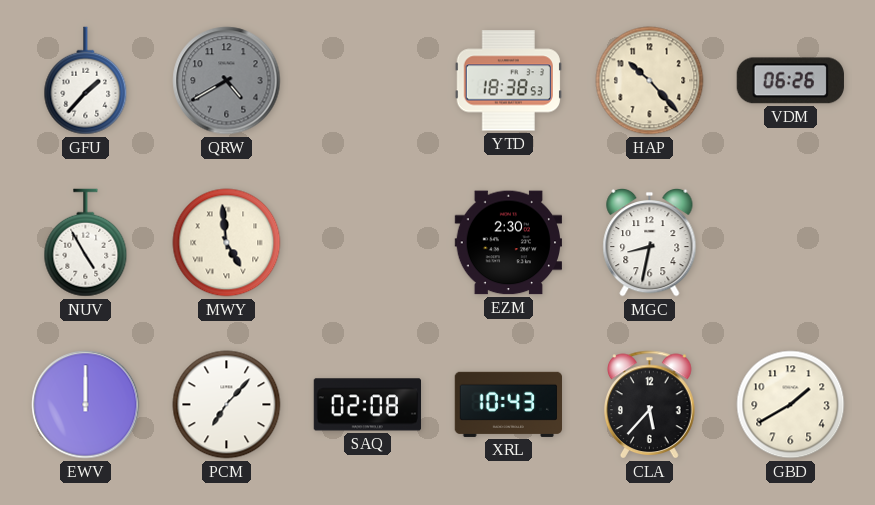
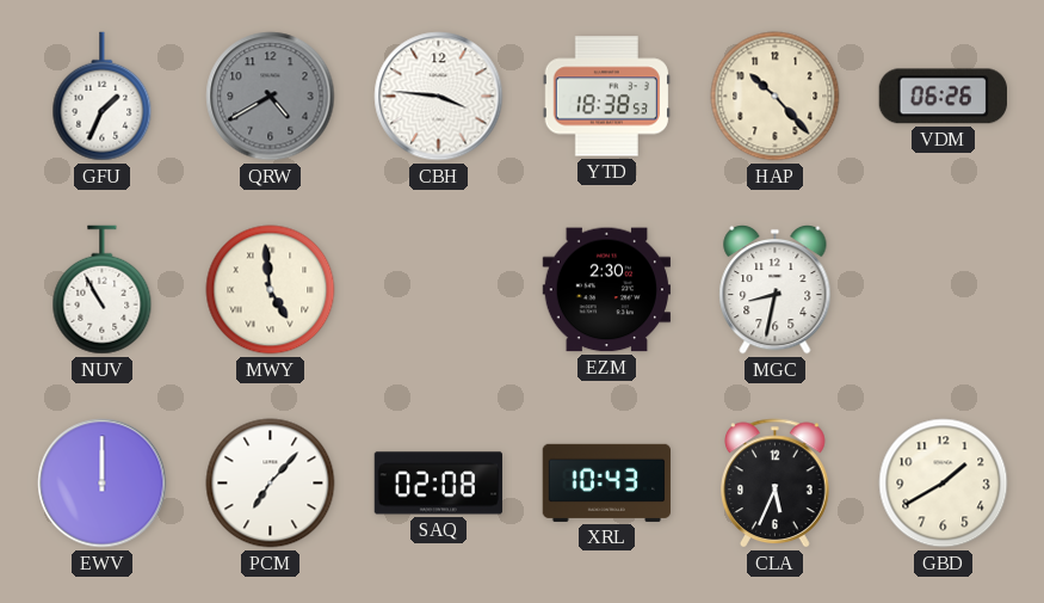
GFU: 1:37 -> 1:34 (103, 97)
CBH: none -> 3:46 (439, 97)
NUV: 4:55 -> 10:55 (103, 290)
CLA: 5:37 -> 5:34 (776, 484)
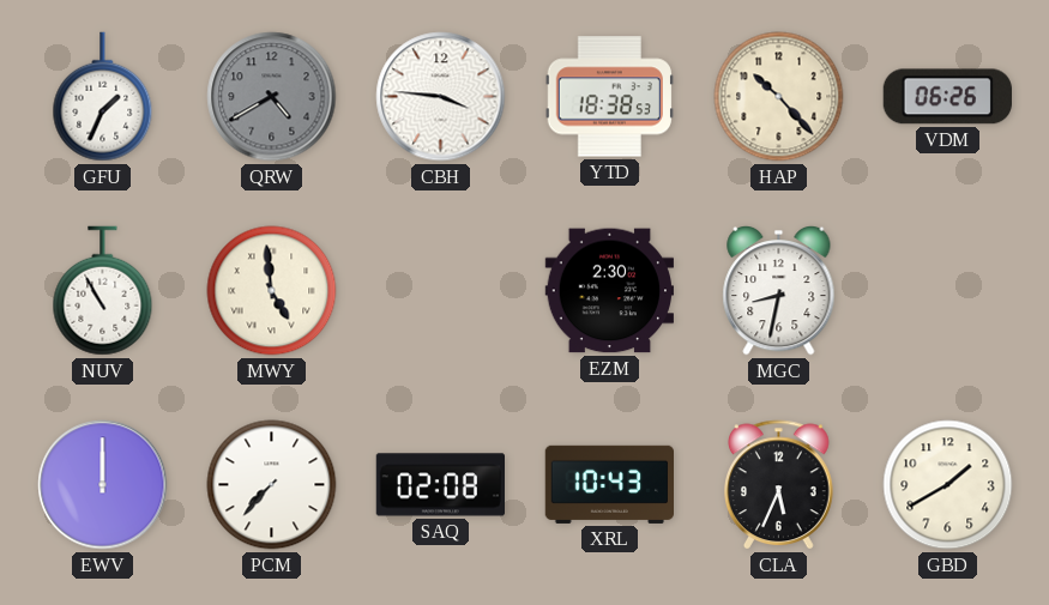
PCM: 7:07 -> 7:37 (272, 485)
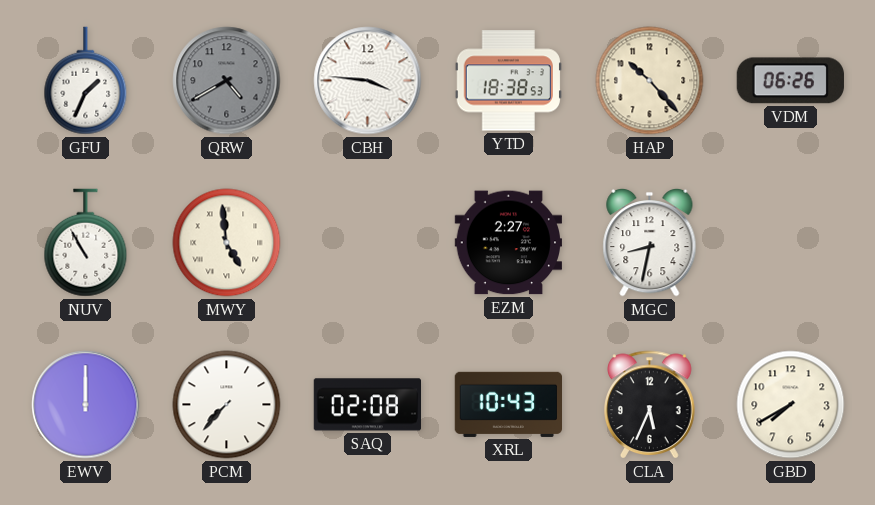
EZM: 2:30 -> 2:27 (508, 243)
GBD: 1:40 -> 7:40 (791, 405)
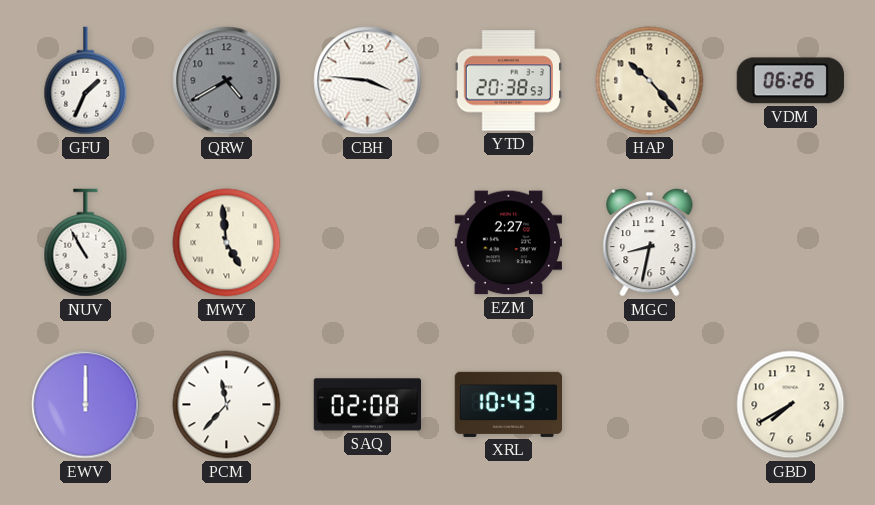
YTD: 18:38 -> 20:38 (508, 81)
PCM: 7:37 -> 11:37 (227, 405)
CLA: 5:34 -> none (650, 405)
